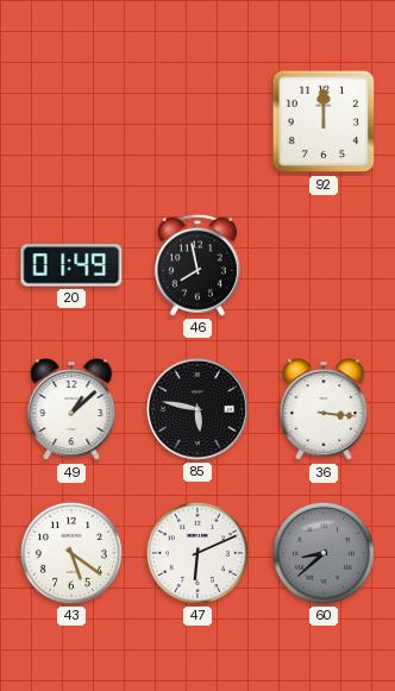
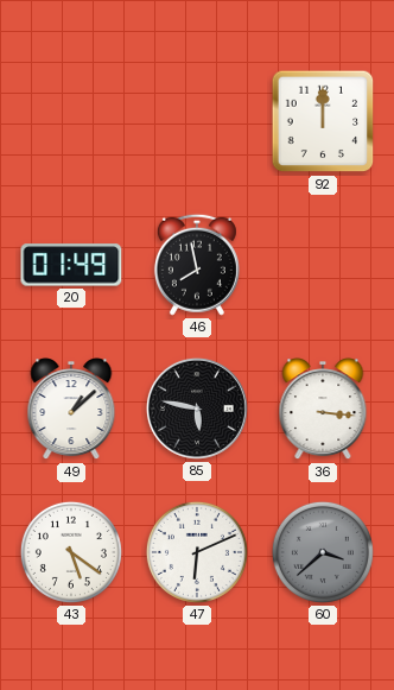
60: 8:38 -> 3:38 (323, 552)
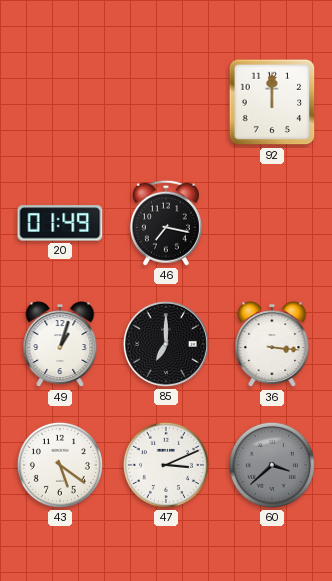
46: 7:58 -> 7:17 (166, 223)
49: 1:08 -> 1:03 (60, 345)
85: 5:47 -> 7:00 (166, 344)
47: 6:11 -> 3:11 (166, 465)
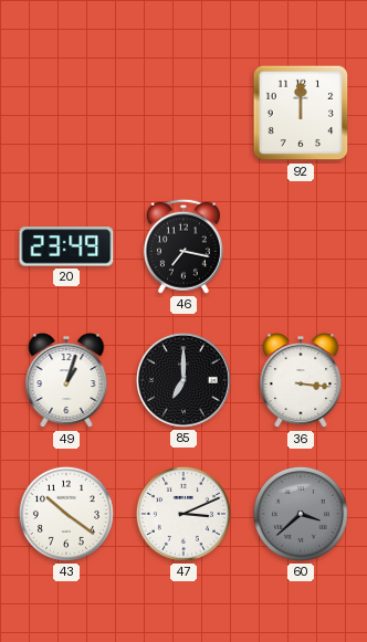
20: 01:49 -> 23:49 (66, 246)
43: 5:21 -> 10:21 (66, 514)
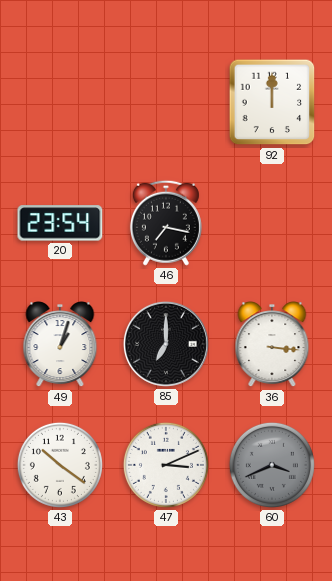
20: 23:49 -> 23:54 (60, 223)
60: 3:38 -> 3:41 (272, 465)
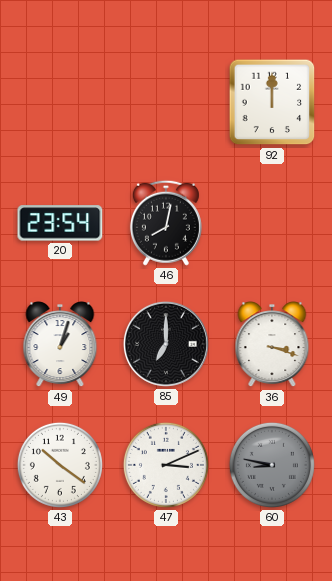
46: 7:17 -> 8:02 (166, 223)
36: 3:16 -> 3:18 (272, 345)
60: 3:41 -> 8:47 (272, 465)
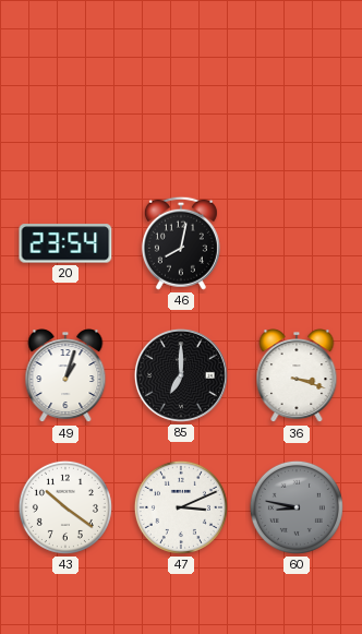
92: 12:00 -> none (272, 102)
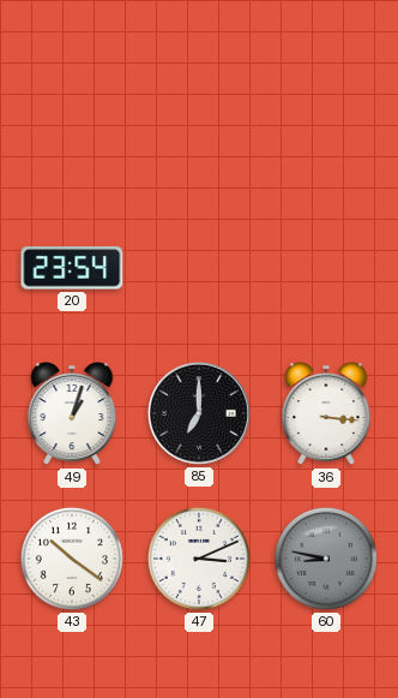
46: 8:02 -> none (181, 243)
36: 3:18 -> 3:16 (326, 414)
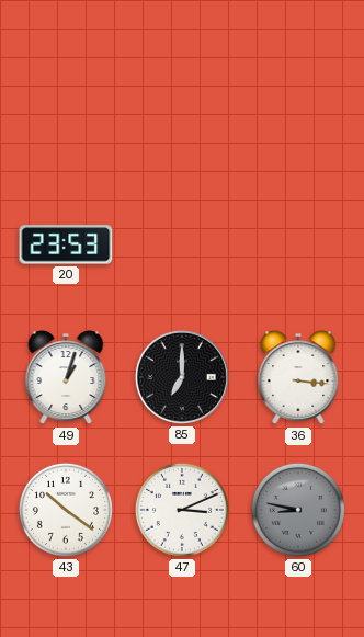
20: 23:54 -> 23:53 (66, 244)
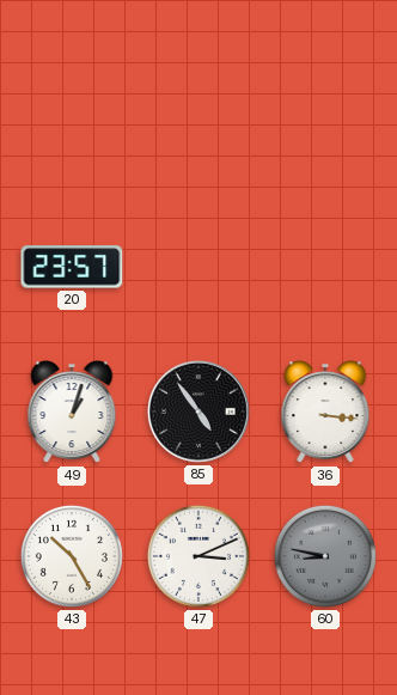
20: 23:53 -> 23:57 (72, 267)
85: 7:00 -> 4:54 (198, 411)
43: 10:21 -> 10:25 (72, 556)
